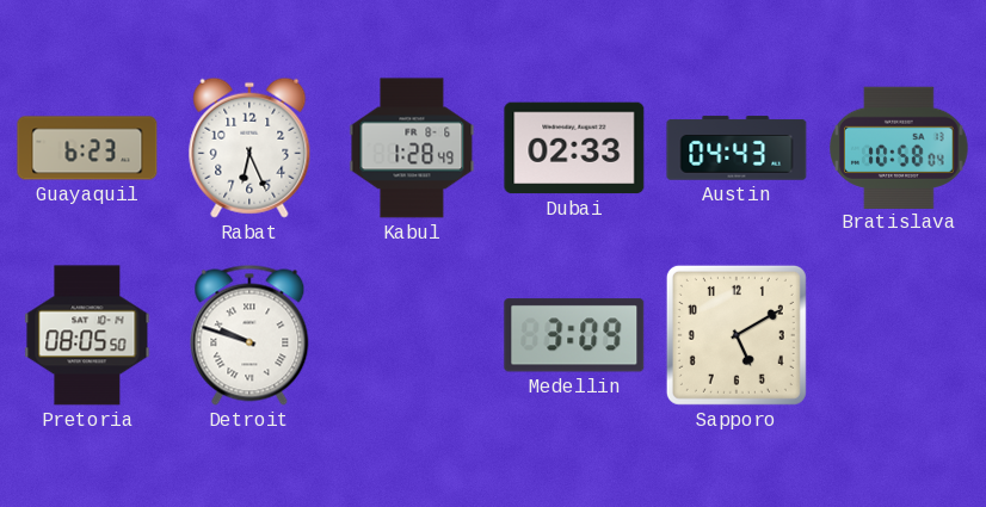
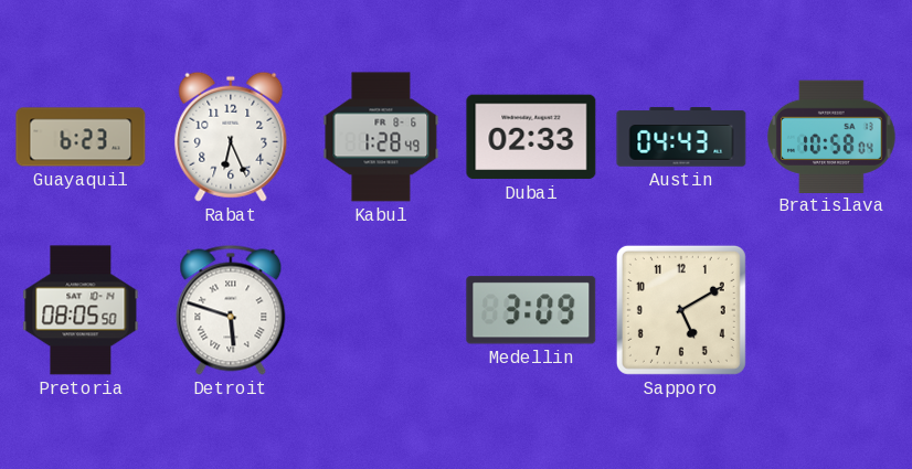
Detroit: 9:48 -> 5:48 (231, 310)
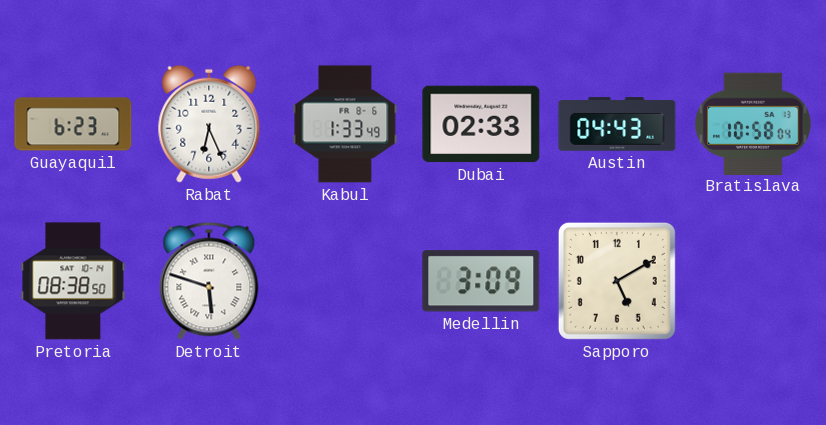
Kabul: 1:28 -> 1:33 (345, 124)
Pretoria: 08:05 -> 08:38 (73, 281)
